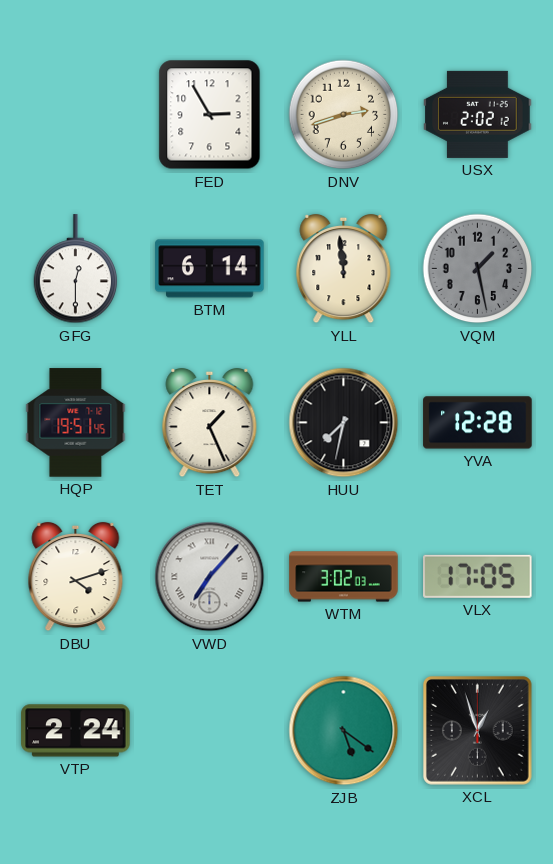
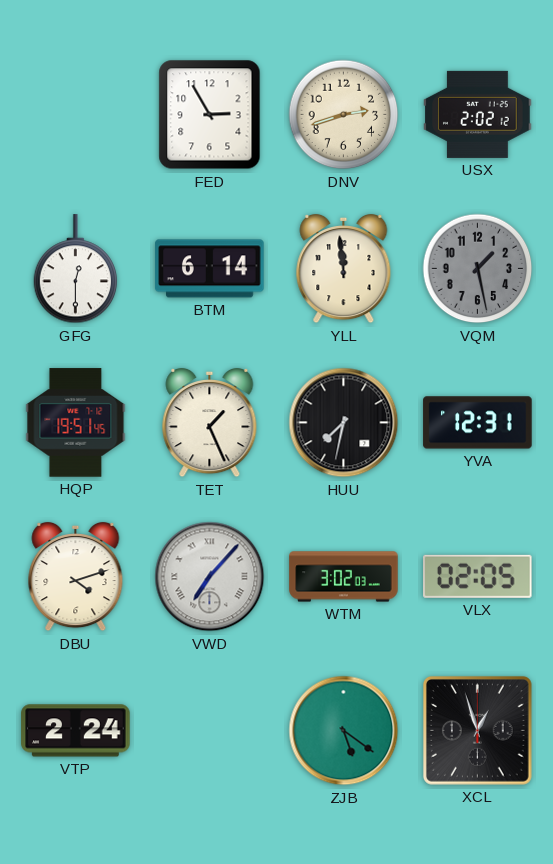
YVA: 12:28 -> 12:31 (478, 423)
VLX: 17:05 -> 02:05 (478, 576)
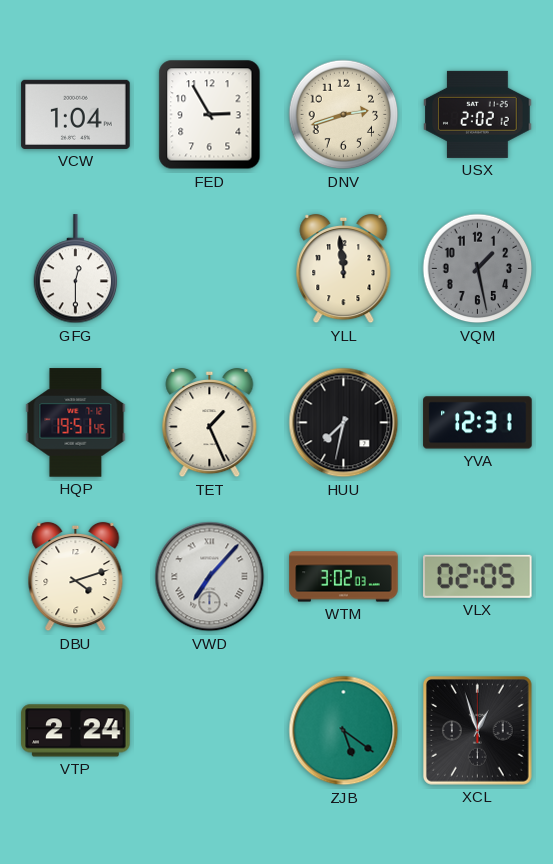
VCW: none -> 1:04 (76, 114)
BTM: 6:14 -> none (210, 269)
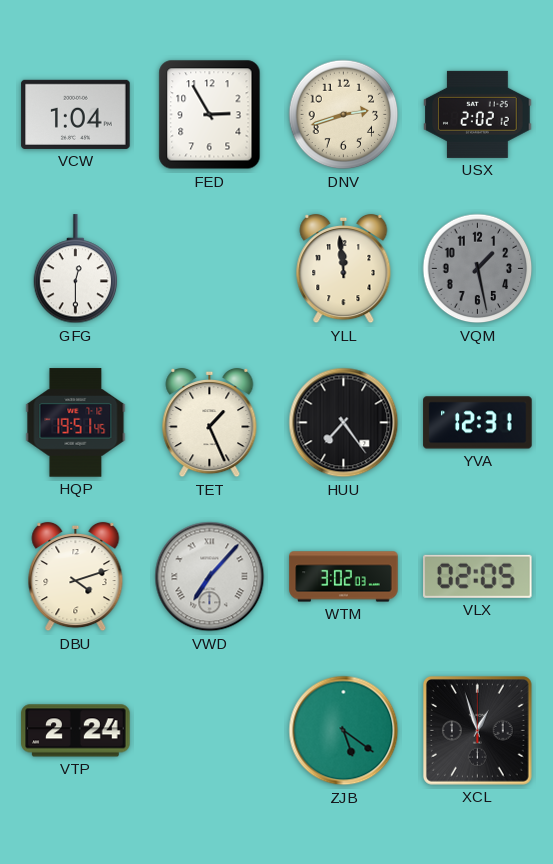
HUU: 7:32 -> 7:24 (344, 423)
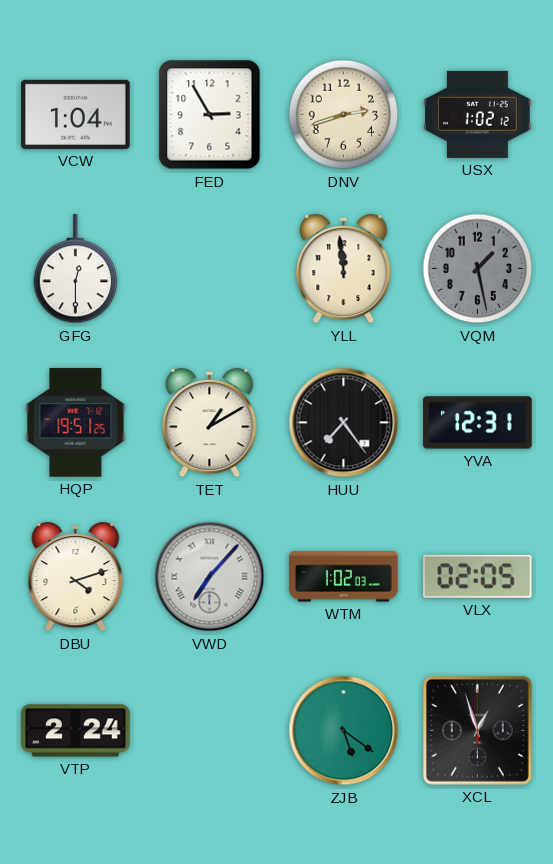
USX: 2:02 -> 1:02 (478, 114)
HQP: 19:51:45 -> 19:51:25 (76, 423)
TET: 1:26 -> 1:10 (210, 423)
WTM: 3:02 -> 1:02 (344, 577)
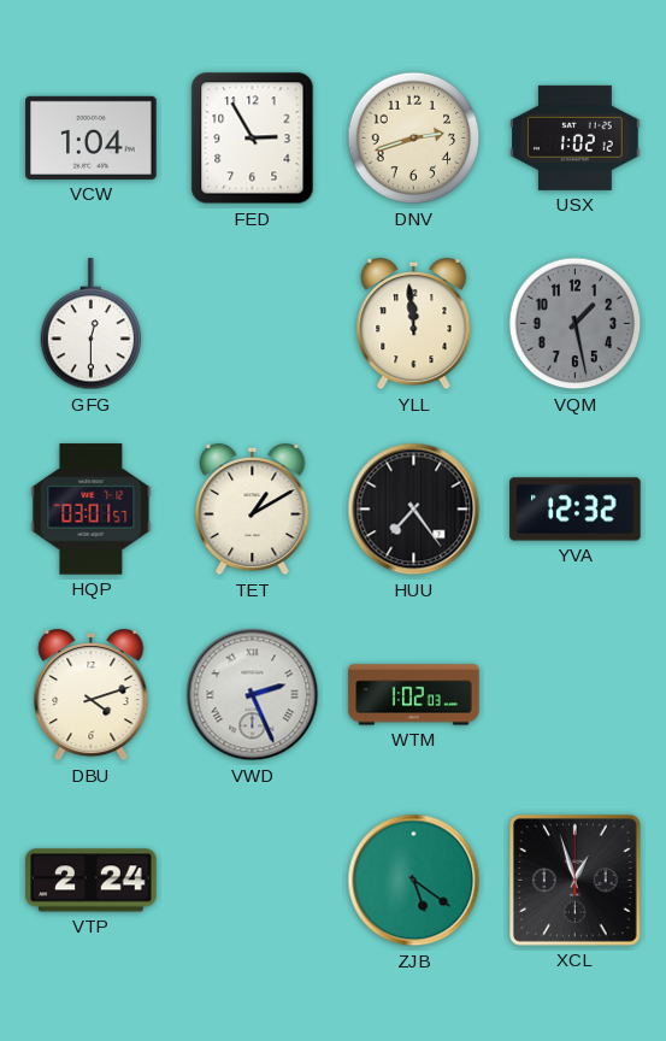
HQP: 19:51 -> 03:01 (92, 510)
YVA: 12:31 -> 12:32 (576, 510)
VWD: 7:07 -> 2:26 (253, 695)
VLX: 02:05 -> none (478, 576)
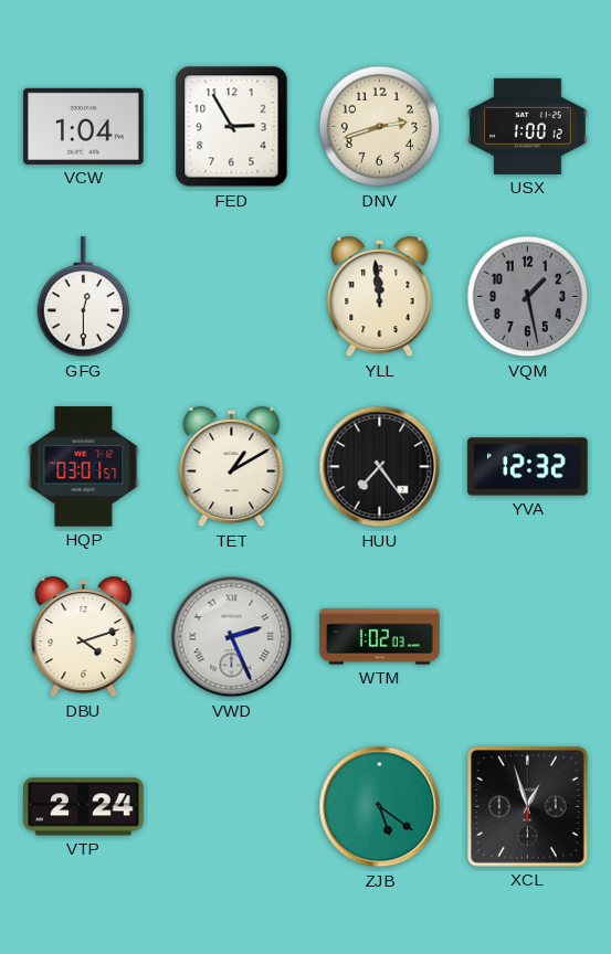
USX: 1:02 -> 1:00 (528, 126)
